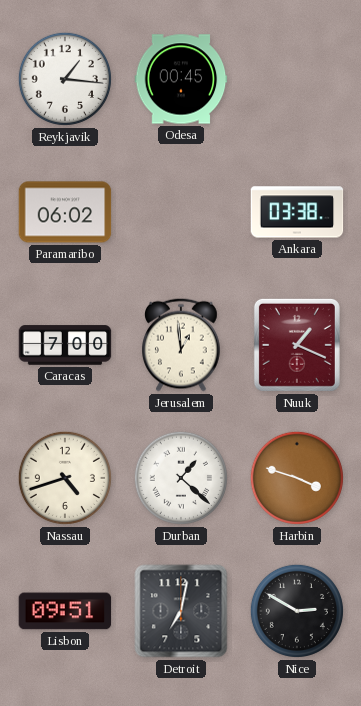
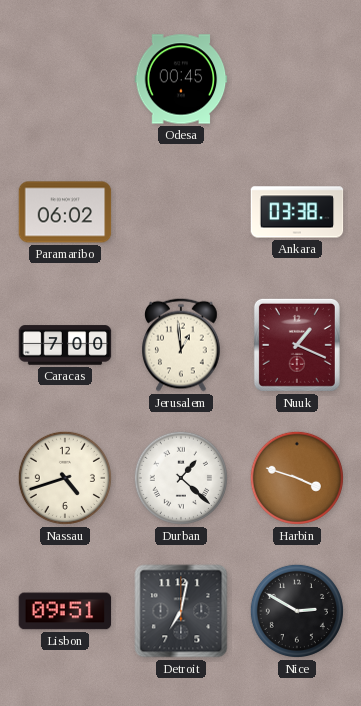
Reykjavik: 1:16 -> none (65, 79)
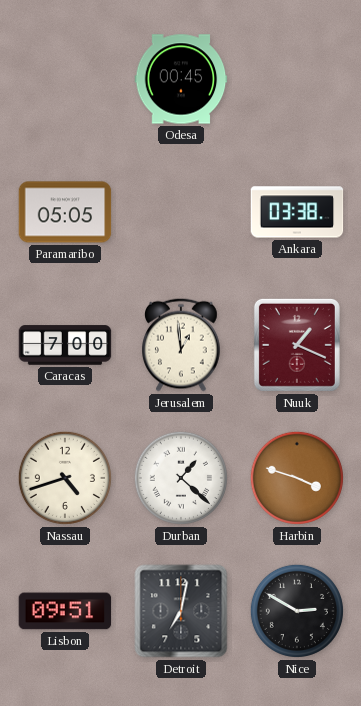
Paramaribo: 06:02 -> 05:05 (65, 212)
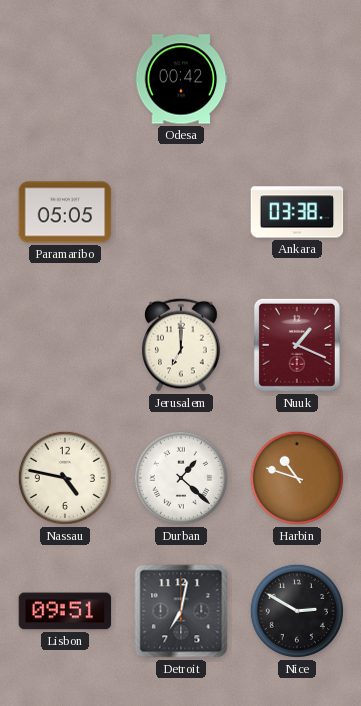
Odesa: 00:45 -> 00:42 (181, 79)
Caracas: 7:00 -> none (65, 345)
Jerusalem: 12:59 -> 7:00 (182, 345)
Nassau: 4:42 -> 4:47 (65, 478)
Harbin: 3:48 -> 10:48 (297, 478)
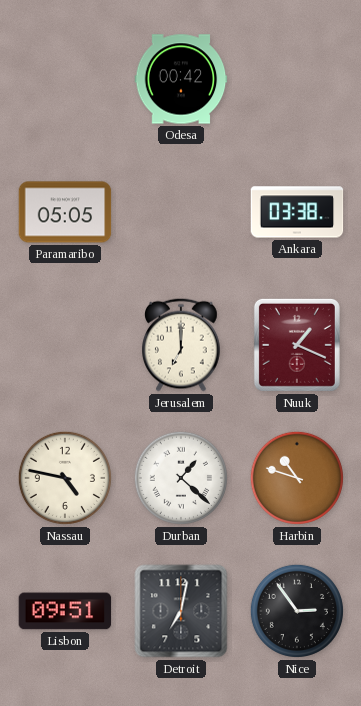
Nice: 2:50 -> 2:54 (297, 611)
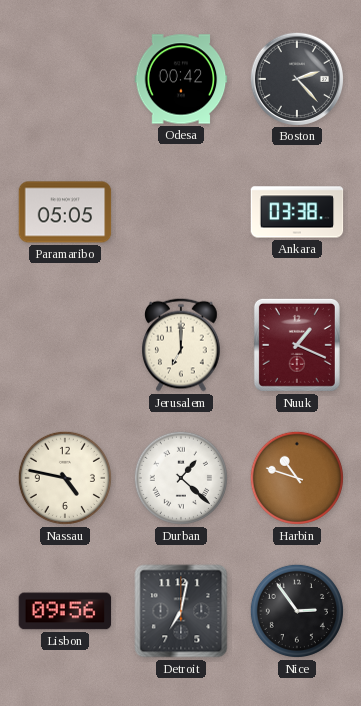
Boston: none -> 2:23 (296, 78)
Lisbon: 09:51 -> 09:56 (65, 611)
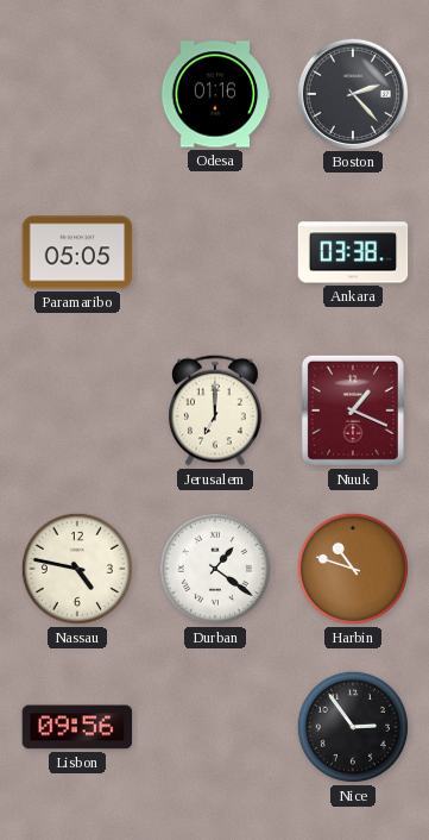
Odesa: 00:42 -> 01:16 (215, 94)
Durban: 1:22 -> 1:21 (215, 569)
Detroit: 7:02 -> none (181, 611)
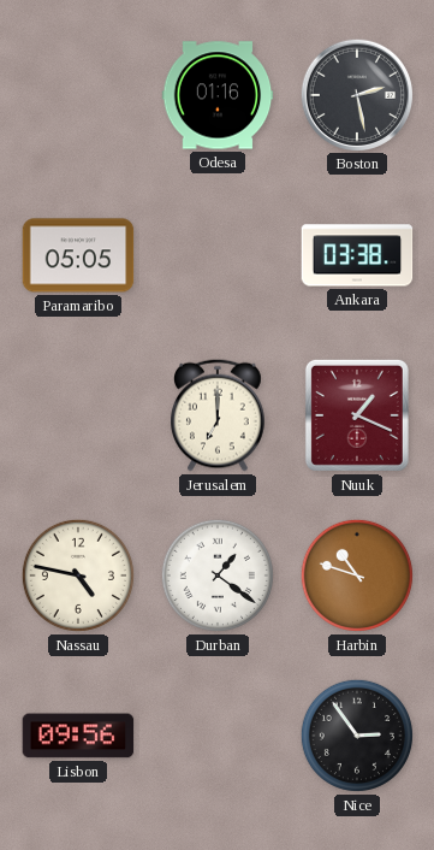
Boston: 2:23 -> 2:28 (356, 94)
